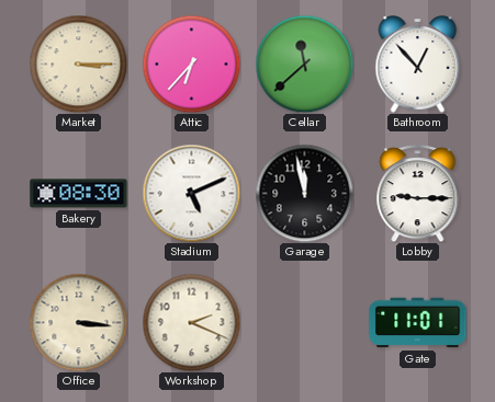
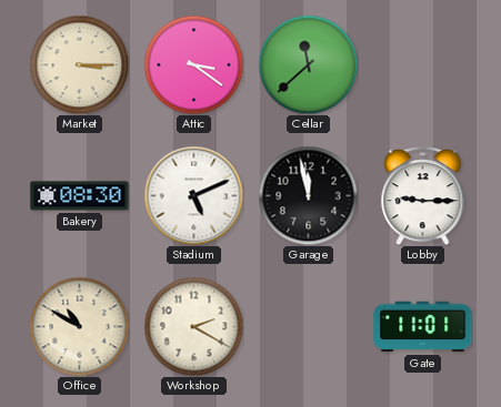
Attic: 6:37 -> 3:21 (193, 64)
Bathroom: 12:53 -> none (418, 65)
Office: 3:16 -> 10:50 (79, 326)
Workshop: 2:19 -> 2:20 (193, 326)
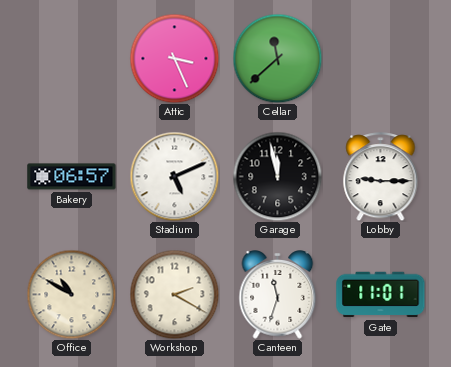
Market: 3:15 -> none (79, 64)
Attic: 3:21 -> 3:26 (174, 58)
Bakery: 08:30 -> 06:57 (72, 177)
Canteen: none -> 11:33 (278, 295)
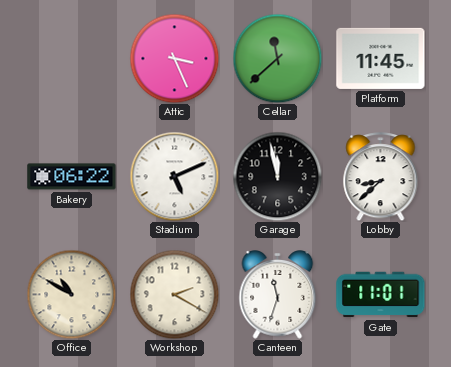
Platform: none -> 11:45 (381, 58)
Bakery: 06:57 -> 06:22 (72, 177)
Lobby: 9:15 -> 8:38 (381, 177)
